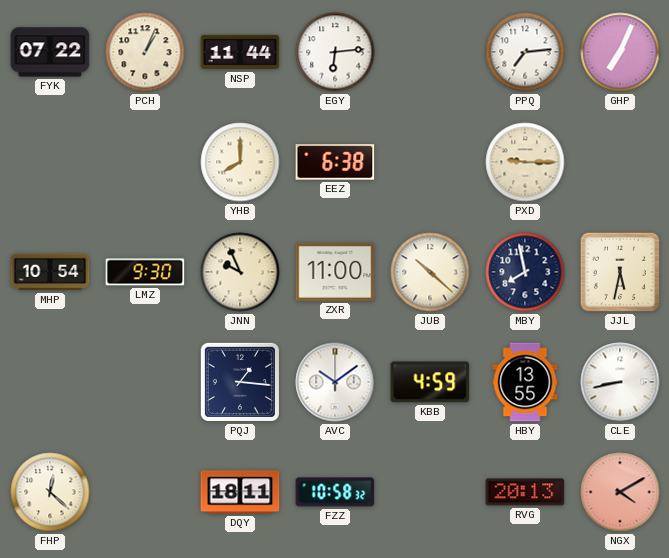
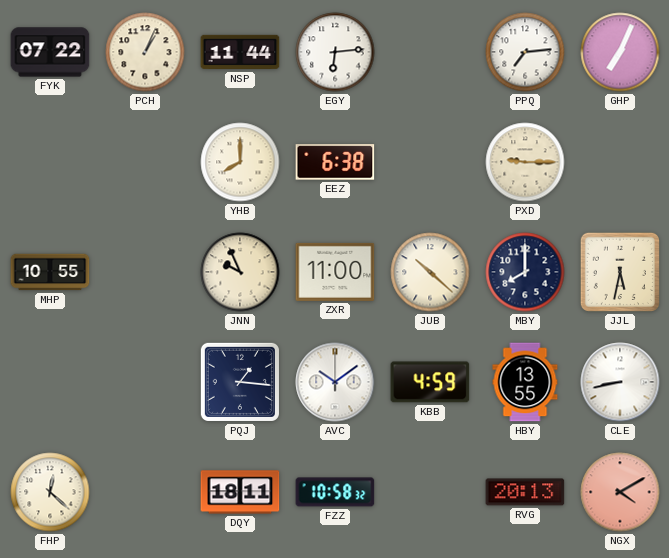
MHP: 10:54 -> 10:55 (50, 272)
LMZ: 9:30 -> none (145, 272)
MBY: 7:58 -> 8:00 (525, 272)
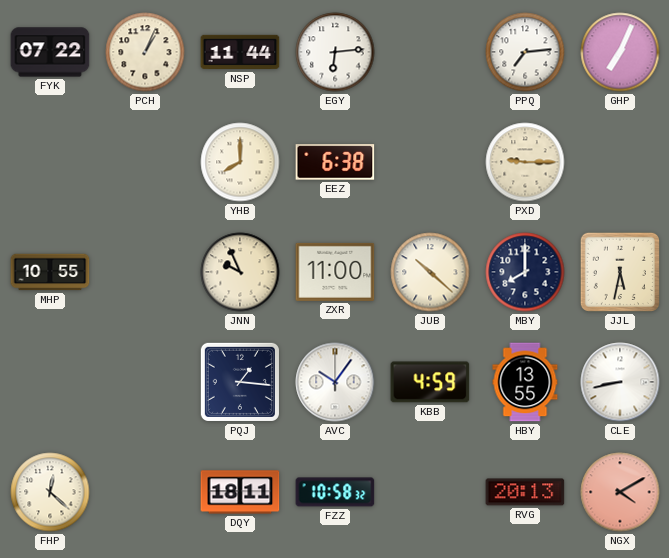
AVC: 10:09 -> 10:06 (335, 382)
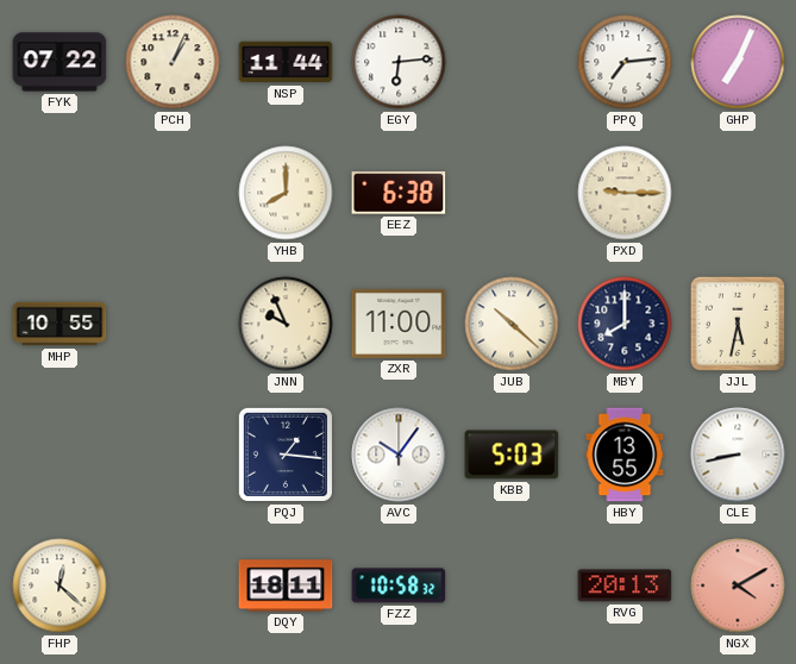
KBB: 4:59 -> 5:03 (512, 455)
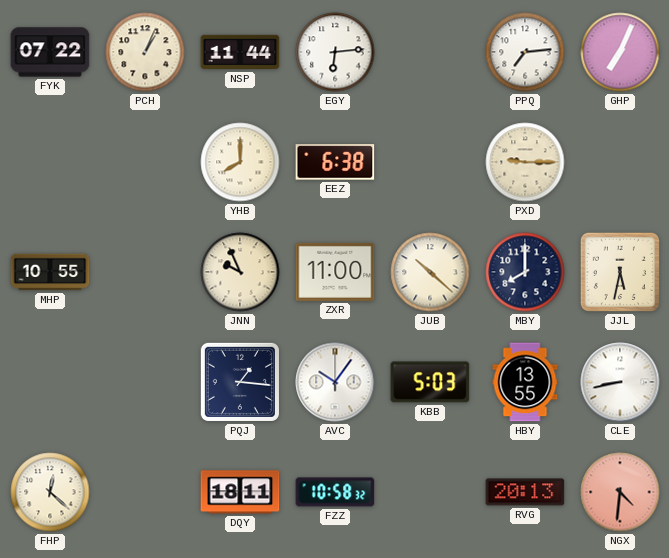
NGX: 4:10 -> 4:31 (620, 492)
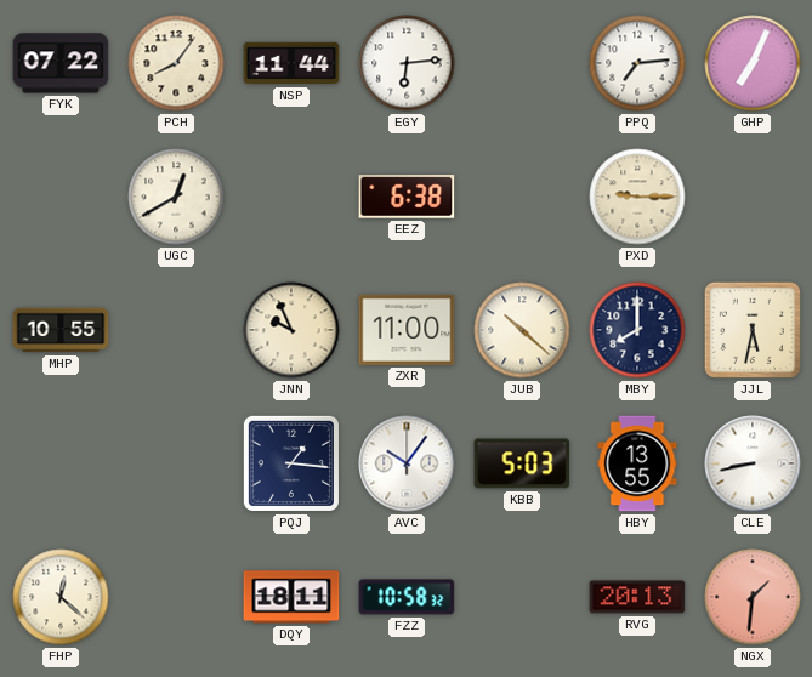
PCH: 1:04 -> 8:06 (176, 63)
UGC: none -> 12:40 (176, 197)
YHB: 8:00 -> none (240, 162)
NGX: 4:31 -> 1:31 (753, 597)
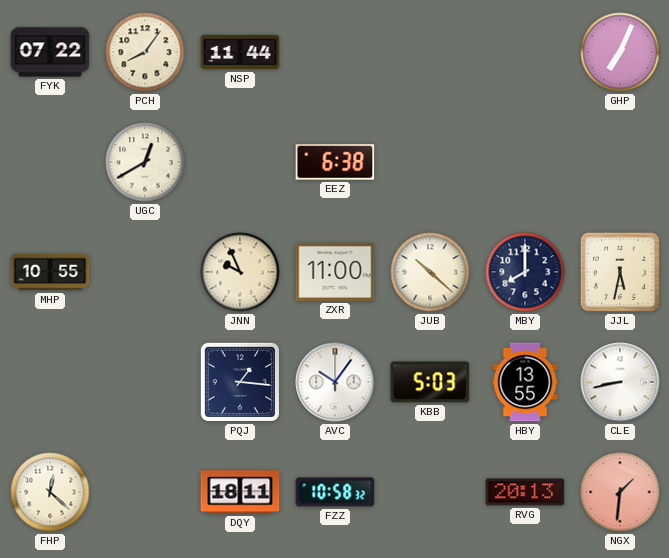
EGY: 6:14 -> none (407, 63)
PPQ: 7:14 -> none (637, 63)
PXD: 9:15 -> none (637, 197)
